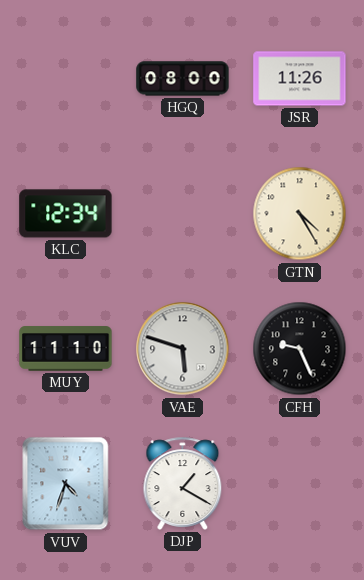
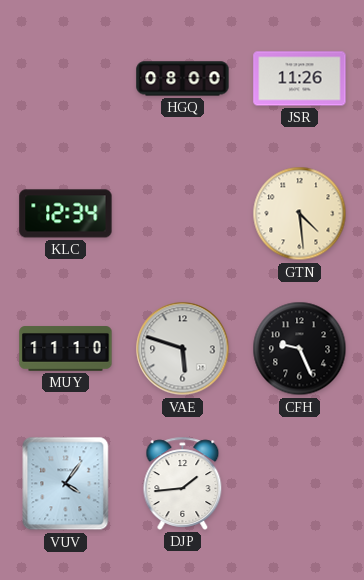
GTN: 4:25 -> 4:29 (300, 214)
VUV: 4:33 -> 4:06 (66, 484)
DJP: 1:20 -> 1:44 (183, 483)
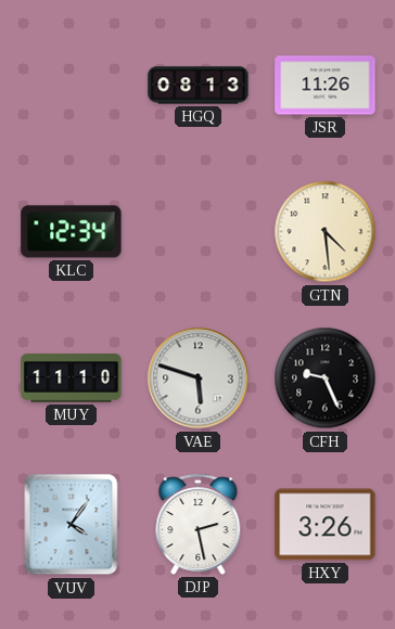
HGQ: 08:00 -> 08:13 (199, 86)
DJP: 1:44 -> 2:28 (199, 524)
HXY: none -> 3:26 (326, 525)
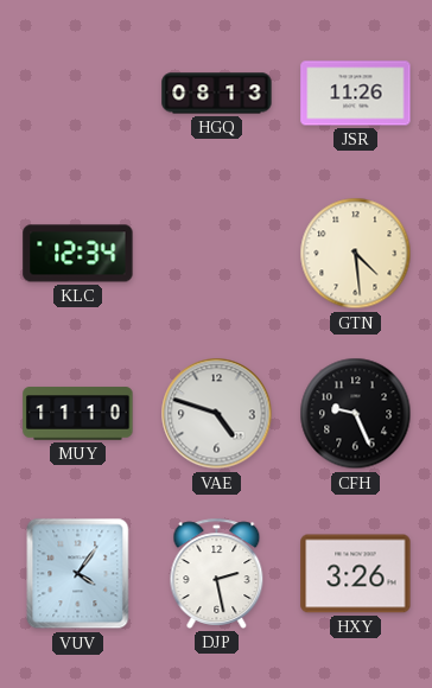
VAE: 5:48 -> 4:48 (217, 414)
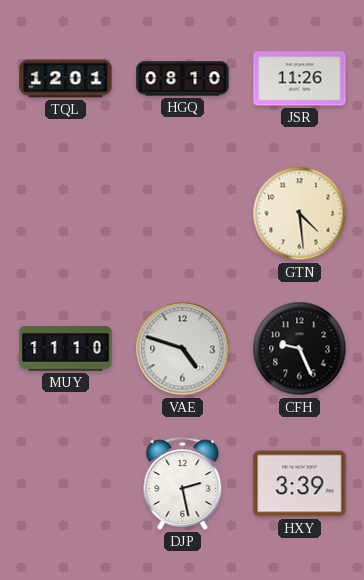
TQL: none -> 12:01 (66, 79)
HGQ: 08:13 -> 08:10 (183, 79)
KLC: 12:34 -> none (78, 254)
VUV: 4:06 -> none (78, 574)
HXY: 3:26 -> 3:39 (300, 484)
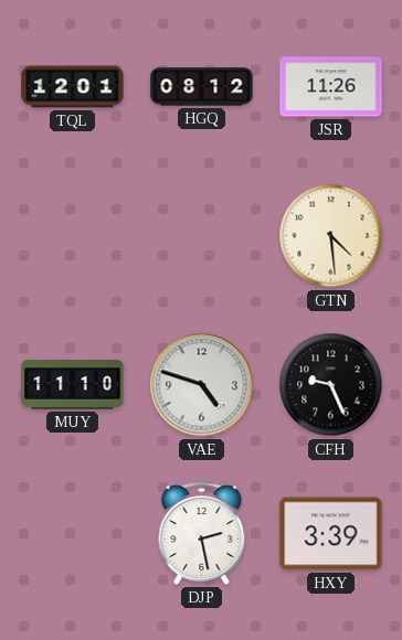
HGQ: 08:10 -> 08:12 (202, 87)
